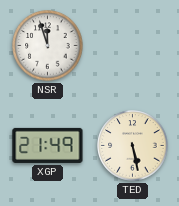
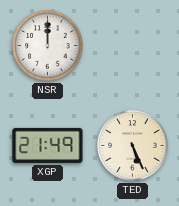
NSR: 11:57 -> 12:00 (48, 46)
TED: 5:28 -> 5:26 (133, 146)
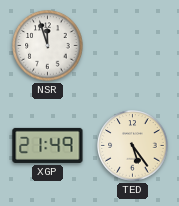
NSR: 12:00 -> 11:57 (48, 46)
TED: 5:26 -> 5:24 (133, 146)
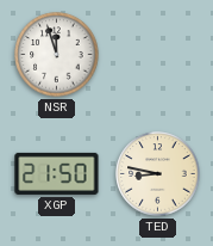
XGP: 21:49 -> 21:50 (57, 173)
TED: 5:24 -> 8:47 (158, 174)
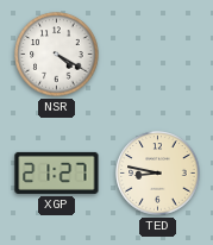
NSR: 11:57 -> 4:20 (57, 55)
XGP: 21:50 -> 21:27 (57, 172)
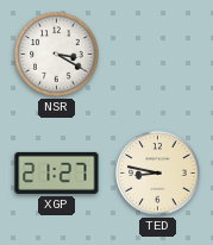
NSR: 4:20 -> 3:20 (57, 55)
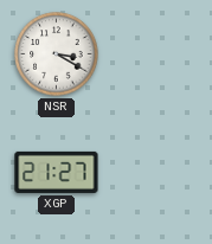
TED: 8:47 -> none (158, 174)
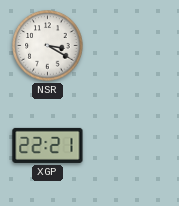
XGP: 21:27 -> 22:21 (48, 145)
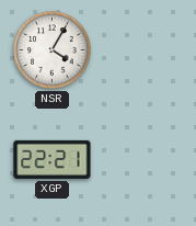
NSR: 3:20 -> 4:05 (53, 50)
